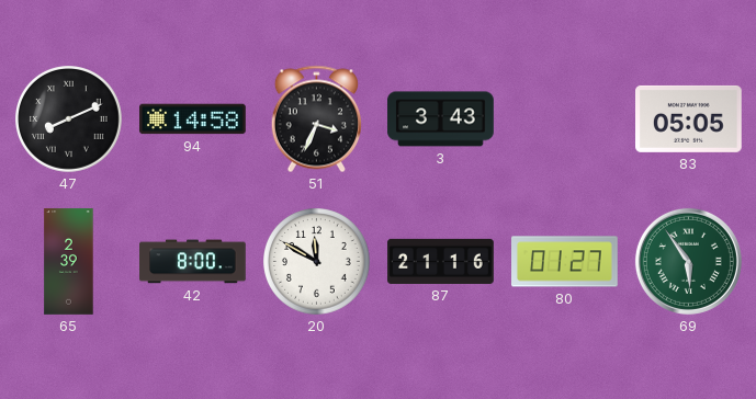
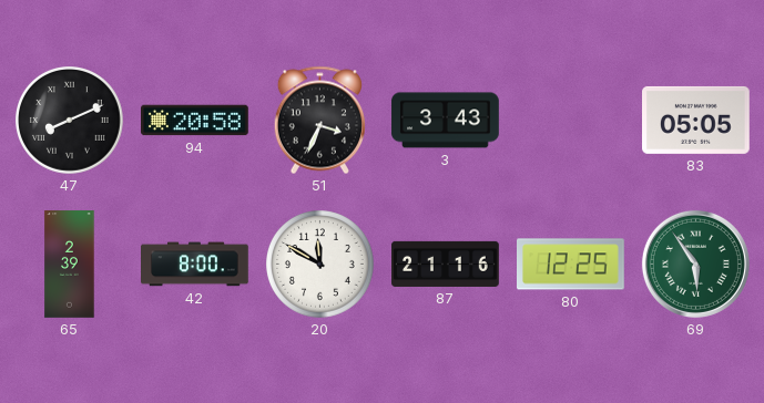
94: 14:58 -> 20:58 (195, 121)
80: 01:27 -> 12:25 (571, 265)
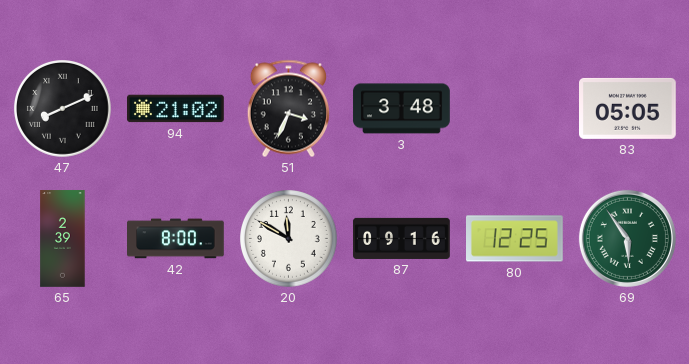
94: 20:58 -> 21:02 (176, 109)
3: 3:43 -> 3:48 (402, 109)
87: 21:16 -> 09:16 (402, 238)
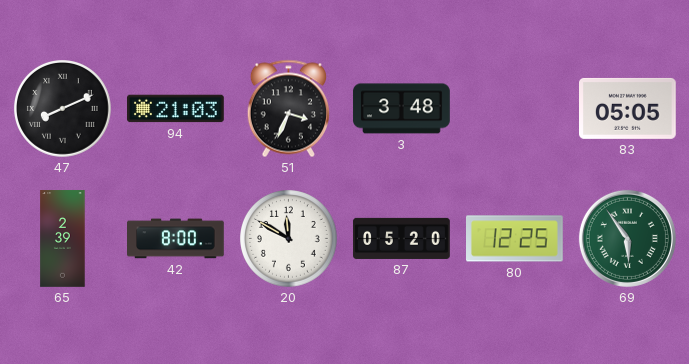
94: 21:02 -> 21:03 (176, 109)
87: 09:16 -> 05:20 (402, 238)
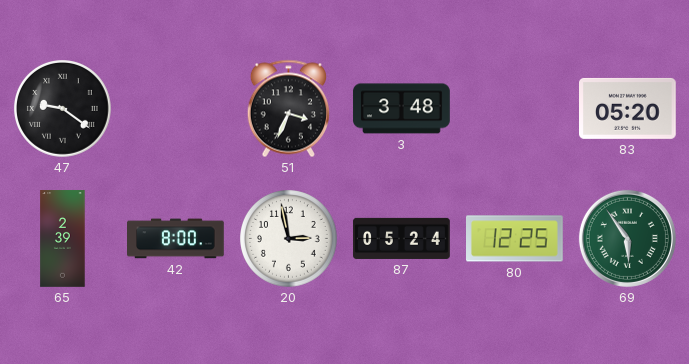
47: 8:11 -> 9:21 (63, 109)
94: 21:03 -> none (176, 109)
83: 05:05 -> 05:20 (628, 108)
20: 11:50 -> 2:58 (289, 239)
87: 05:20 -> 05:24 (402, 238)
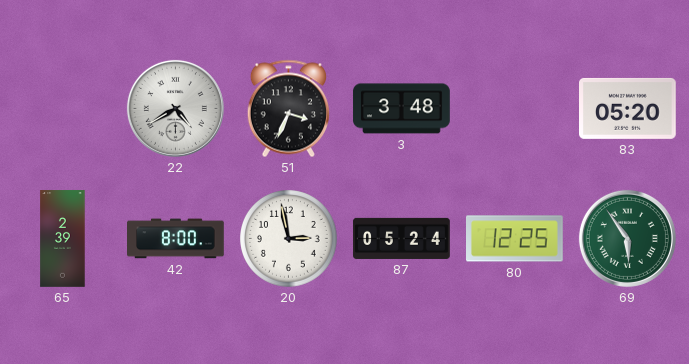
47: 9:21 -> none (63, 109)
22: none -> 4:40 (175, 108)
